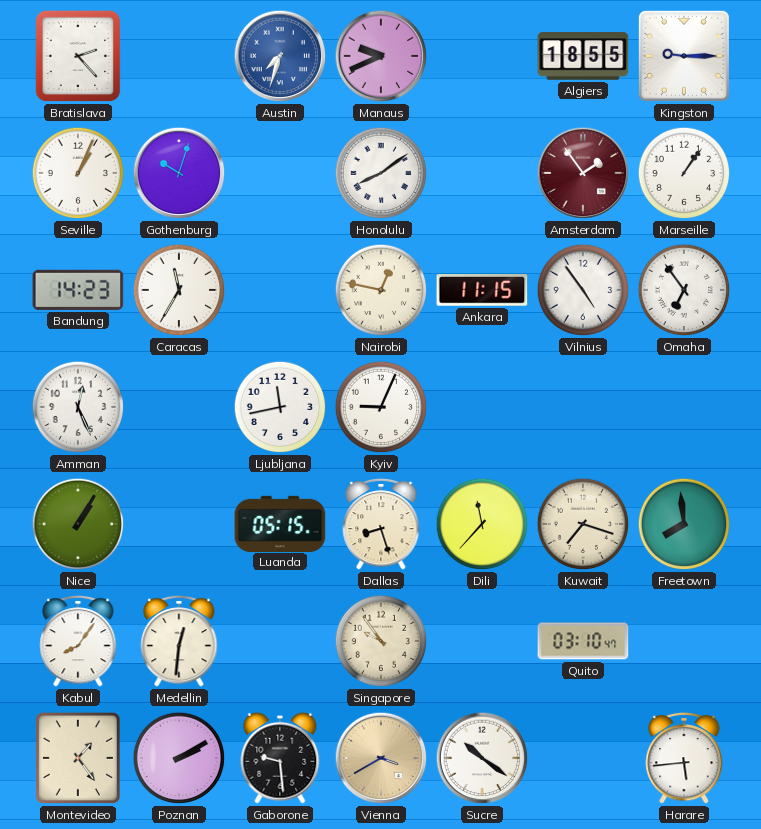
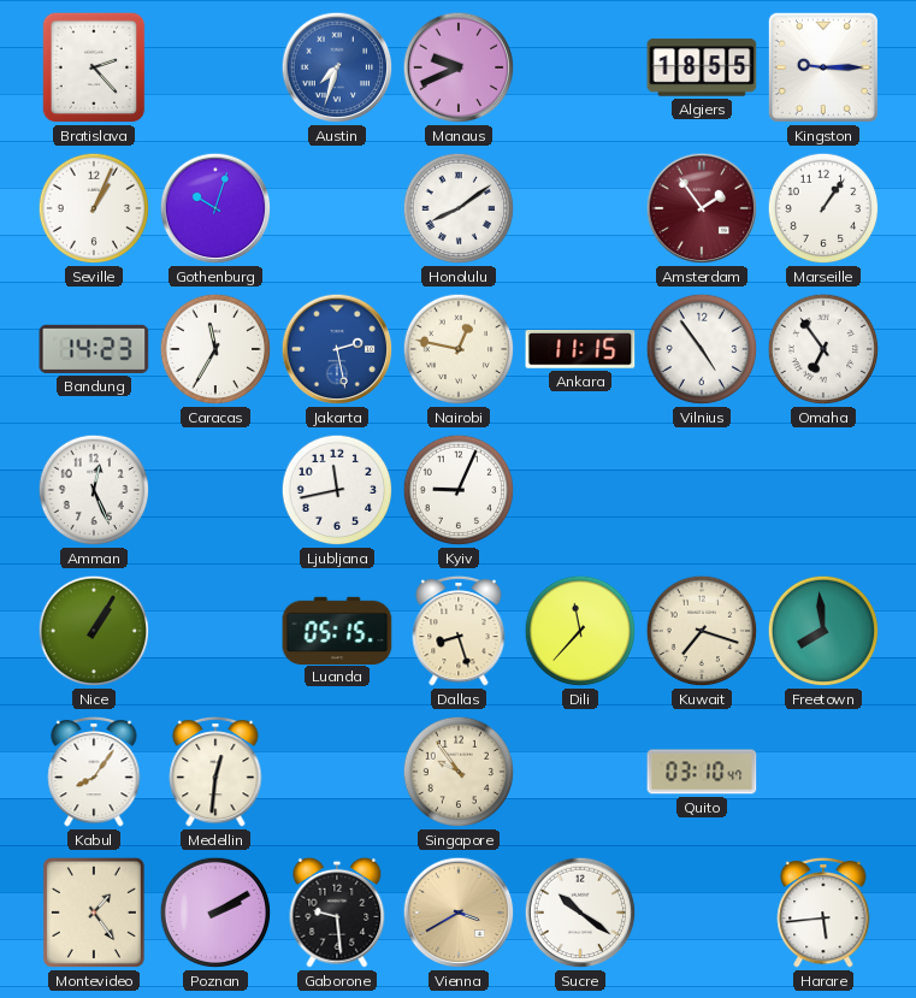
Jakarta: none -> 2:28 (337, 349)
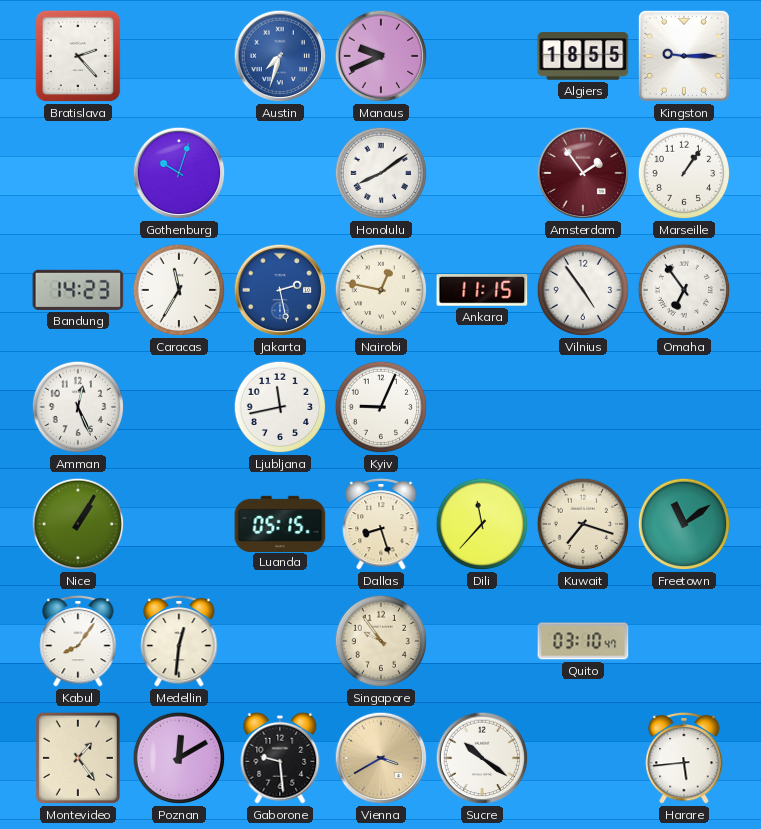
Seville: 1:04 -> none (94, 208)
Freetown: 7:59 -> 11:09 (684, 524)
Poznan: 2:10 -> 12:10 (179, 758)
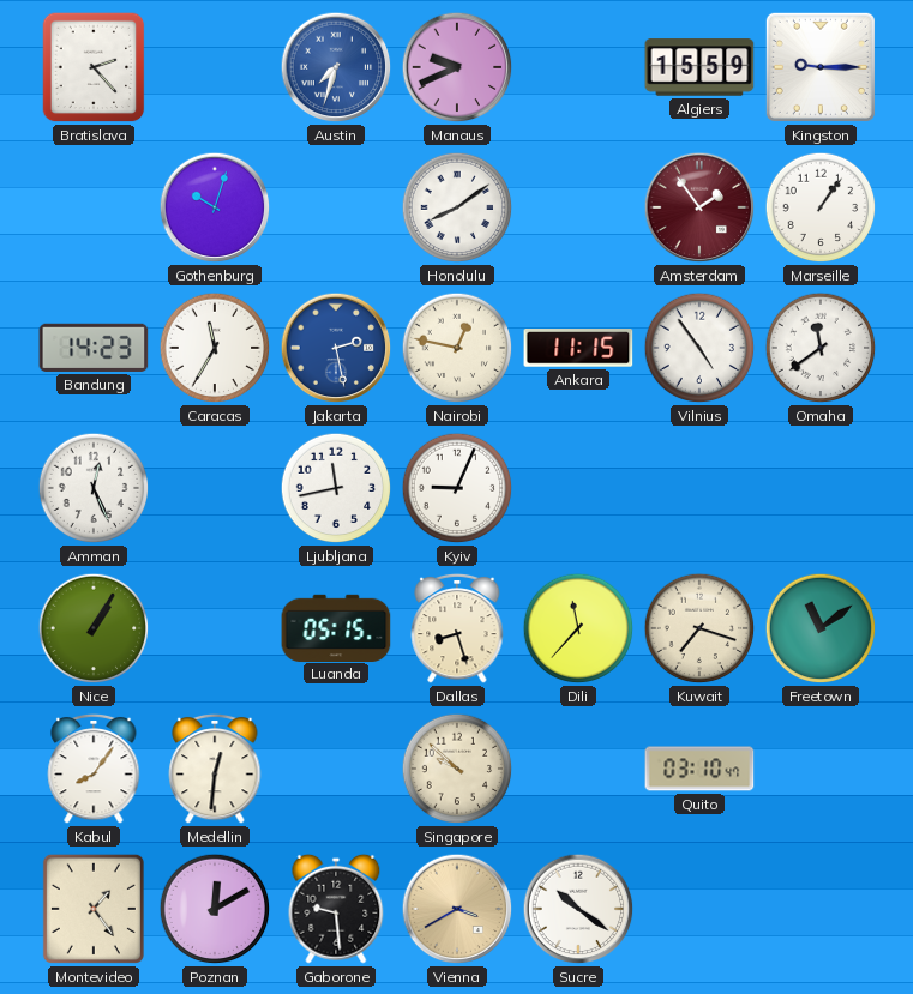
Algiers: 18:55 -> 15:59 (699, 67)
Omaha: 6:54 -> 11:39 (821, 348)
Singapore: 9:54 -> 9:52 (457, 769)
Harare: 5:44 -> none (684, 758)
